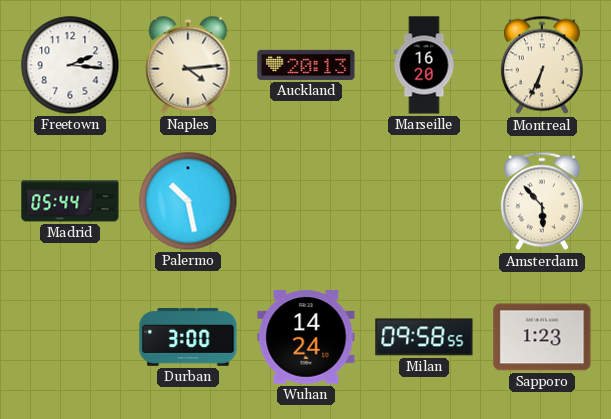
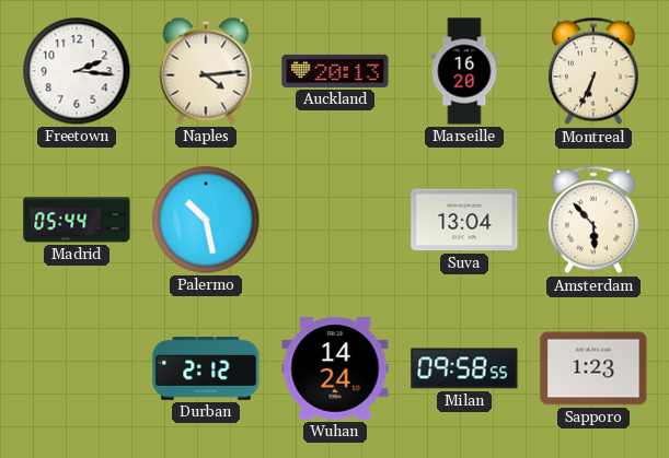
Suva: none -> 13:04 (464, 220)
Durban: 3:00 -> 2:12 (206, 369)
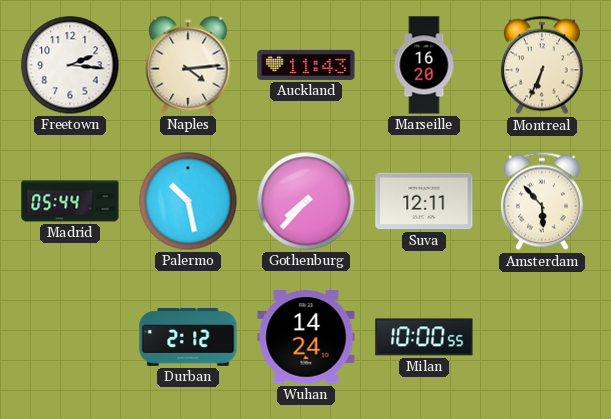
Auckland: 20:13 -> 11:43 (306, 65)
Gothenburg: none -> 7:37 (306, 201)
Suva: 13:04 -> 12:11 (424, 201)
Milan: 09:58 -> 10:00 (424, 337)
Sapporo: 1:23 -> none (593, 368)
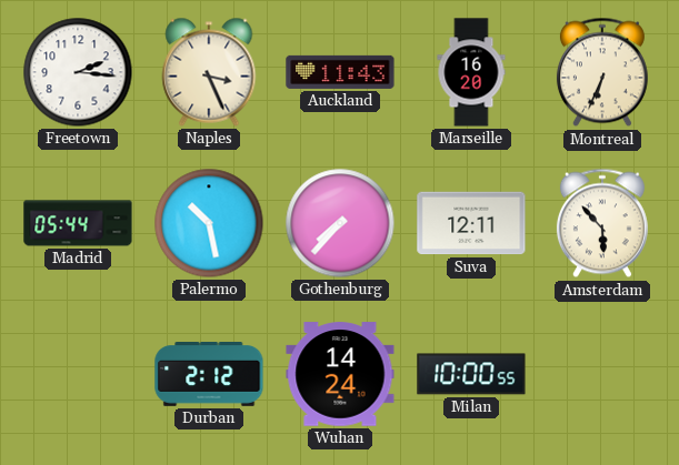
Naples: 4:14 -> 3:26 (209, 72)
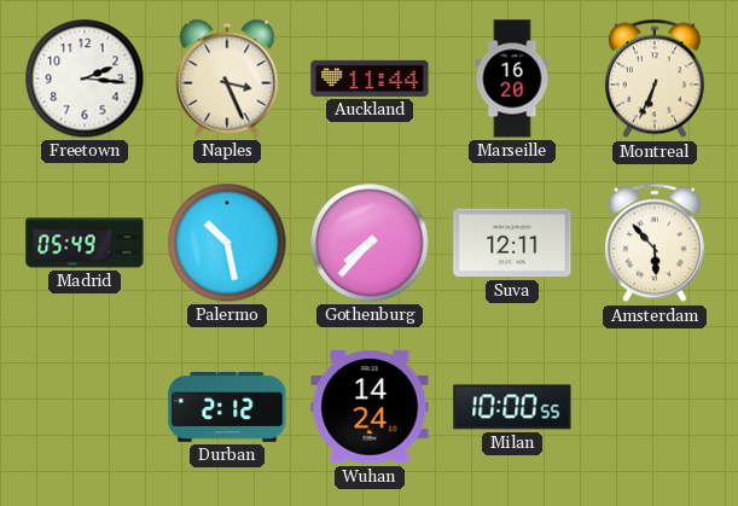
Auckland: 11:43 -> 11:44 (370, 78)
Madrid: 05:44 -> 05:49 (85, 243)
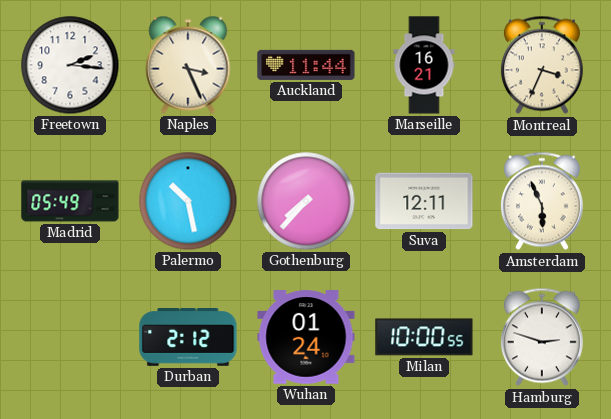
Marseille: 16:20 -> 16:21 (424, 65)
Montreal: 6:34 -> 3:34 (542, 65)
Amsterdam: 5:53 -> 5:56 (542, 201)
Wuhan: 14:24 -> 01:24 (306, 337)
Hamburg: none -> 2:48 (542, 337)
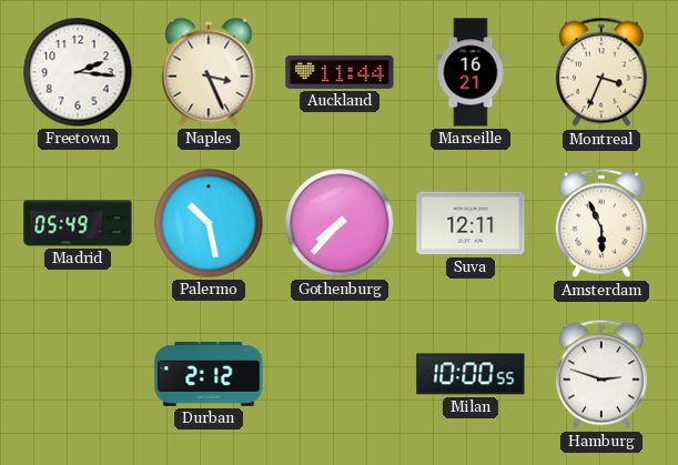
Wuhan: 01:24 -> none (306, 337)
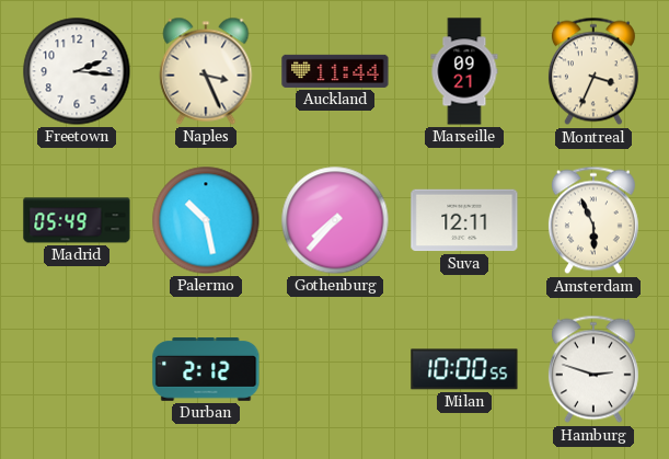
Marseille: 16:21 -> 09:21 (464, 71)
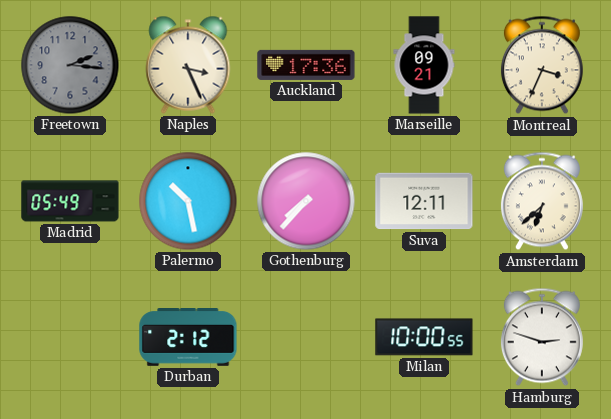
Freetown dial: white -> grey (70, 65)
Auckland: 11:44 -> 17:36 (306, 65)
Amsterdam: 5:56 -> 6:38 (542, 201)
